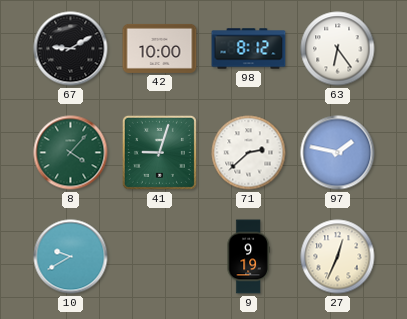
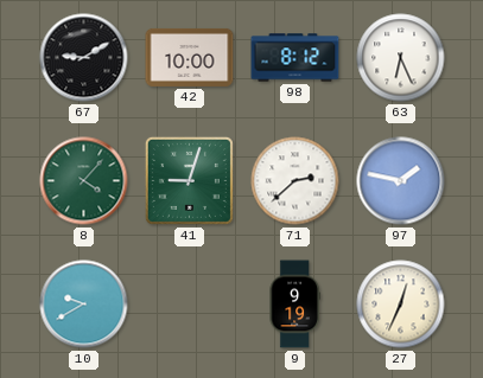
63: 6:24 -> 6:26 (401, 58)
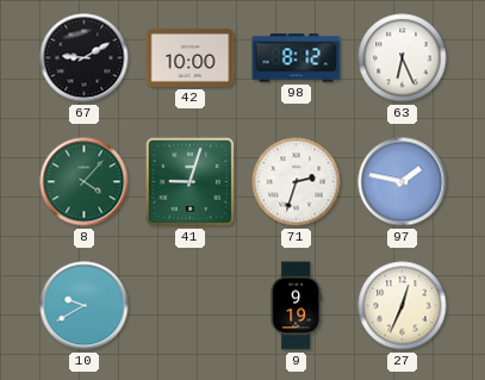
71: 2:38 -> 2:33 (297, 182)
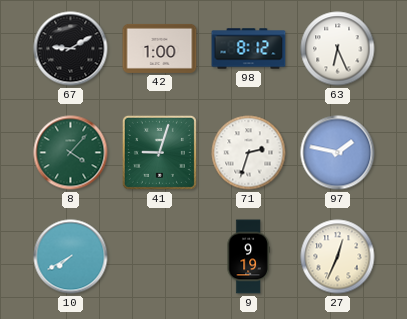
42: 10:00 -> 1:00 (160, 48)
10: 9:40 -> 7:40 (71, 257)
